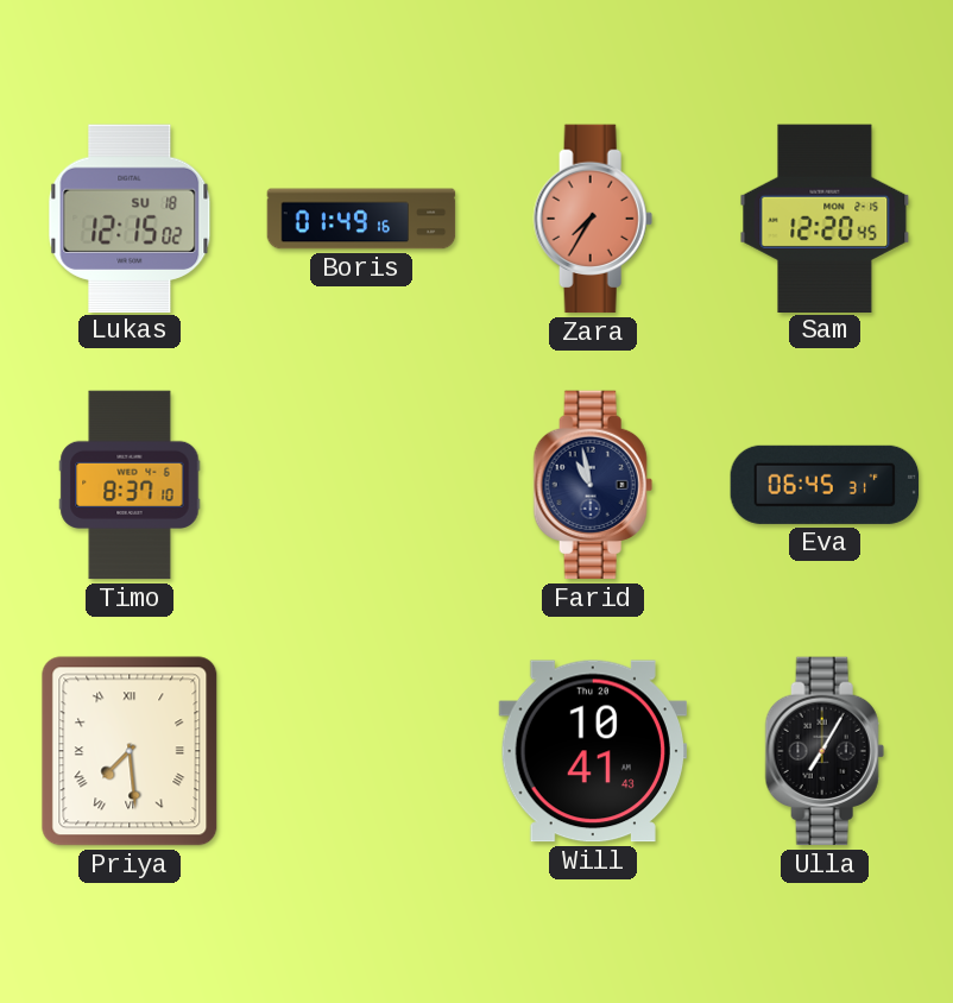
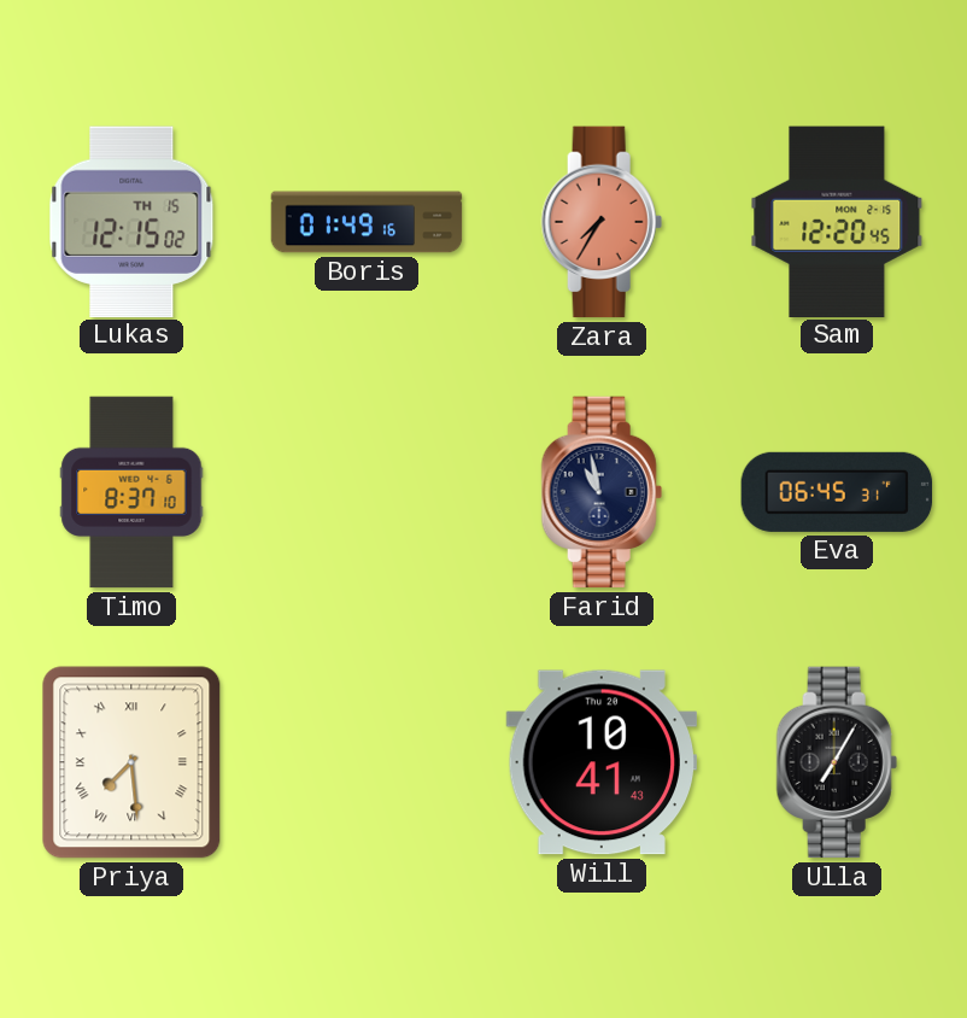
Lukas date: SU 18 -> TH 15 (131, 221)
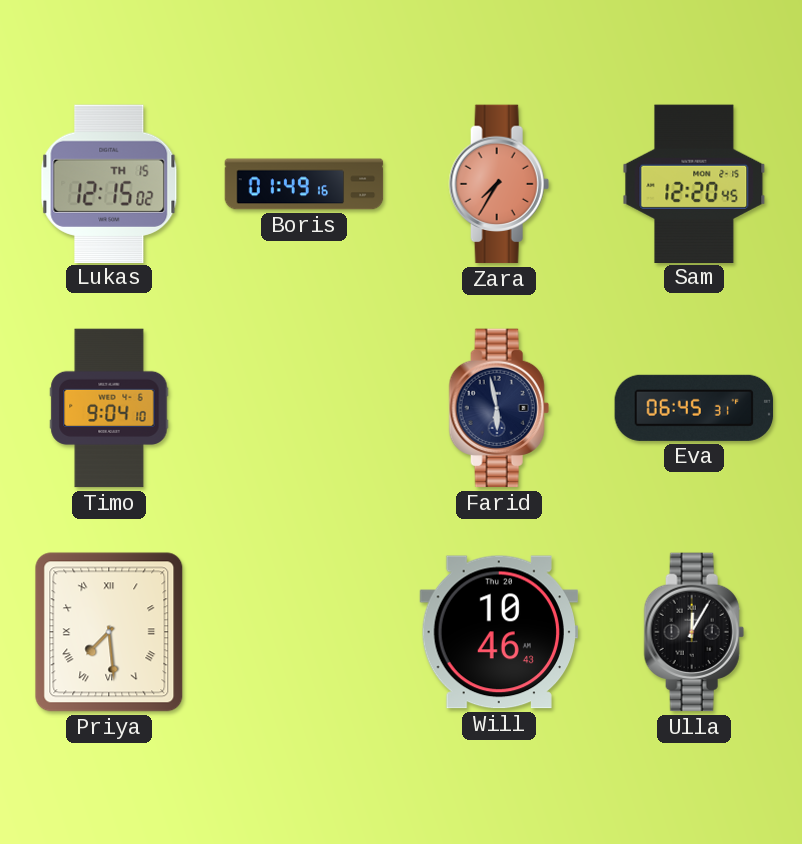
Timo: 8:37 -> 9:04 (109, 408)
Farid: 10:58 -> 5:58 (499, 408)
Will: 10:41 -> 10:46 (498, 632)
Ulla: 7:05 -> 12:05 (694, 632)
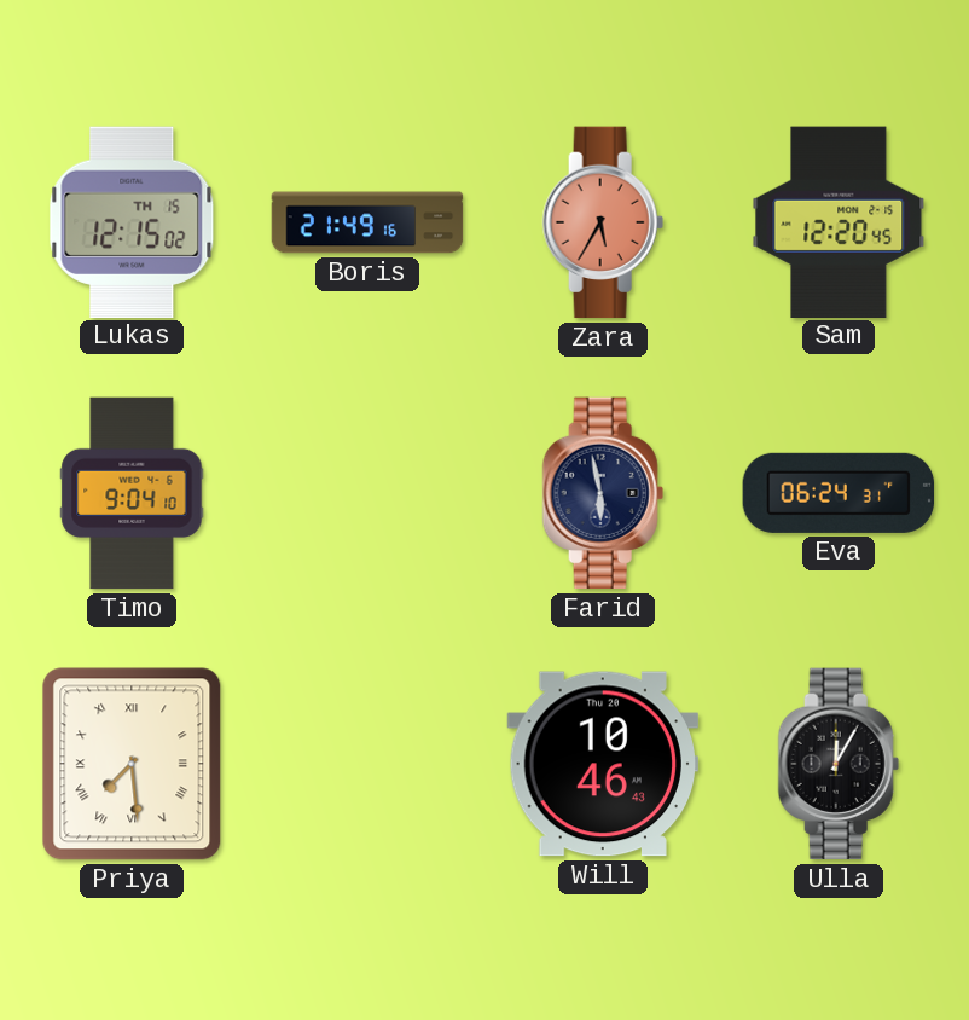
Boris: 01:49 -> 21:49 (367, 222)
Zara: 7:35 -> 5:35 (603, 222)
Eva: 06:45 -> 06:24 (839, 493)
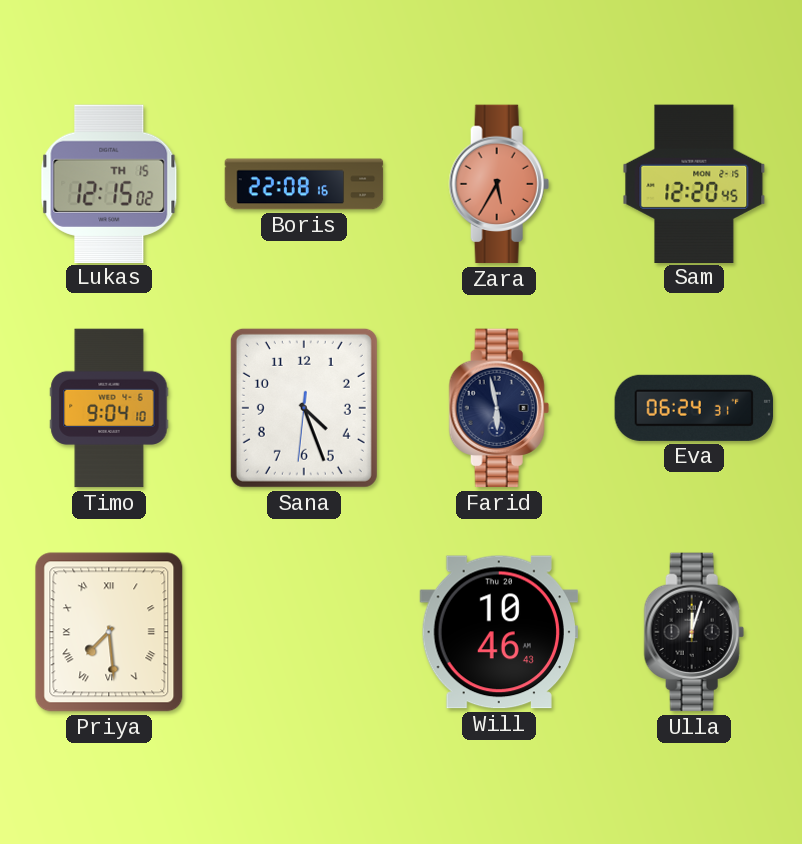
Boris: 21:49 -> 22:08 (304, 184)
Sana: none -> 4:26 (304, 408)
Ulla: 12:05 -> 12:03 (694, 632)
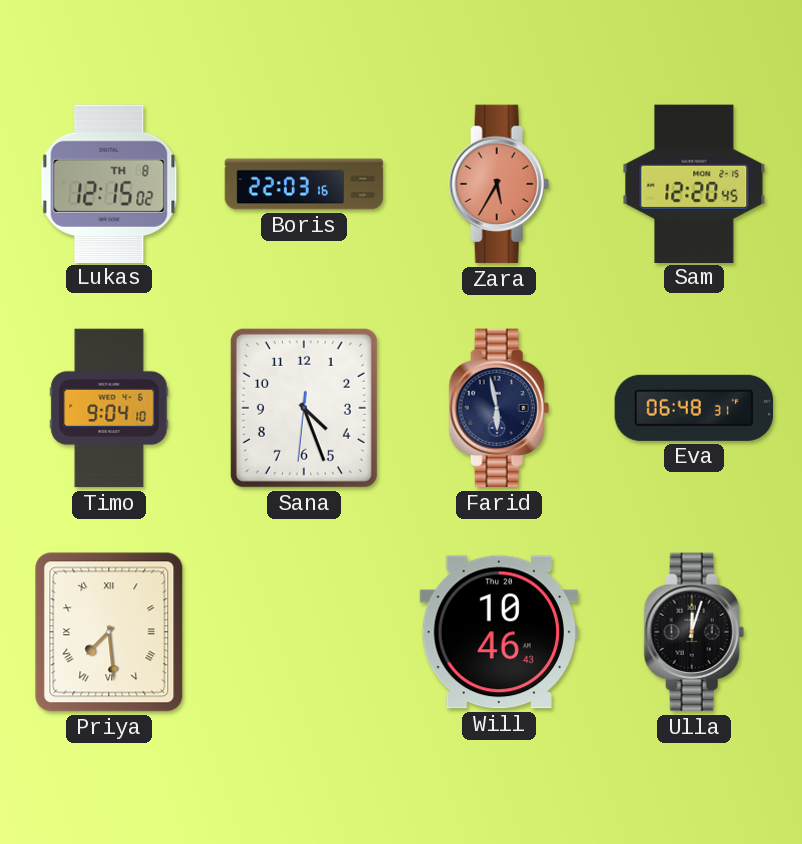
Lukas date: TH 15 -> TH 8 (109, 183)
Boris: 22:08 -> 22:03 (304, 184)
Eva: 06:24 -> 06:48 (694, 408)
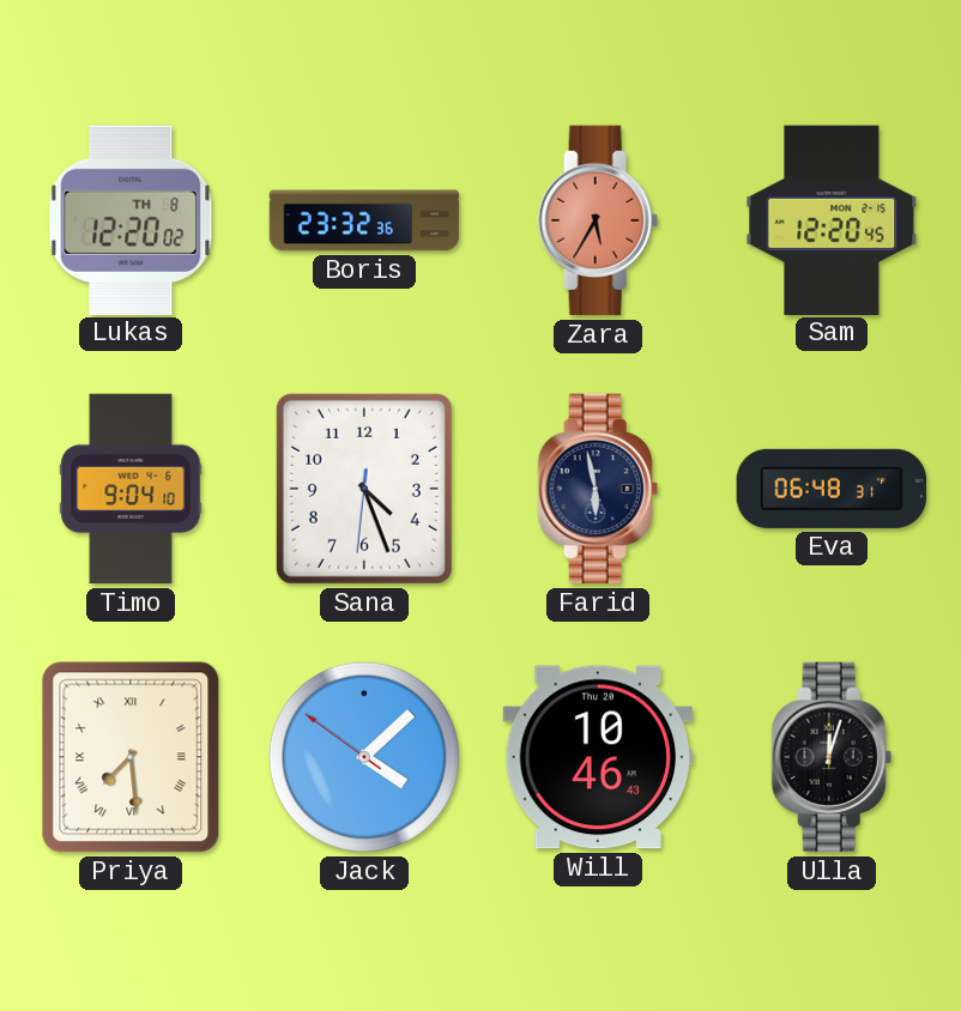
Lukas: 12:15 -> 12:20 (131, 219)
Boris: 22:03 -> 23:32 (364, 220)
Jack: none -> 4:07 (364, 757)
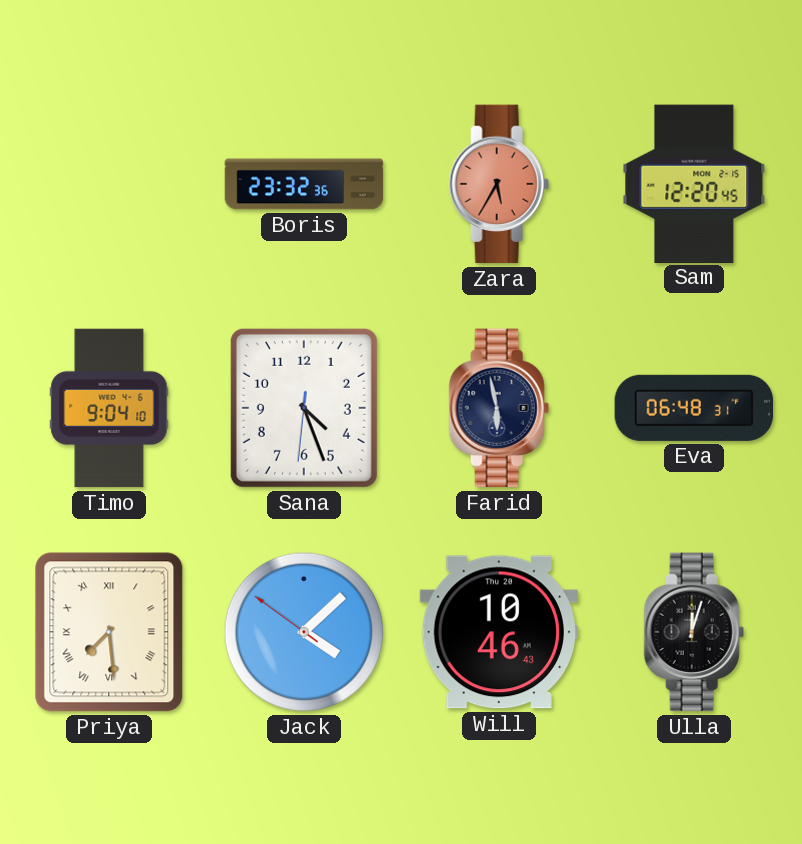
Lukas: 12:20 -> none (131, 219)
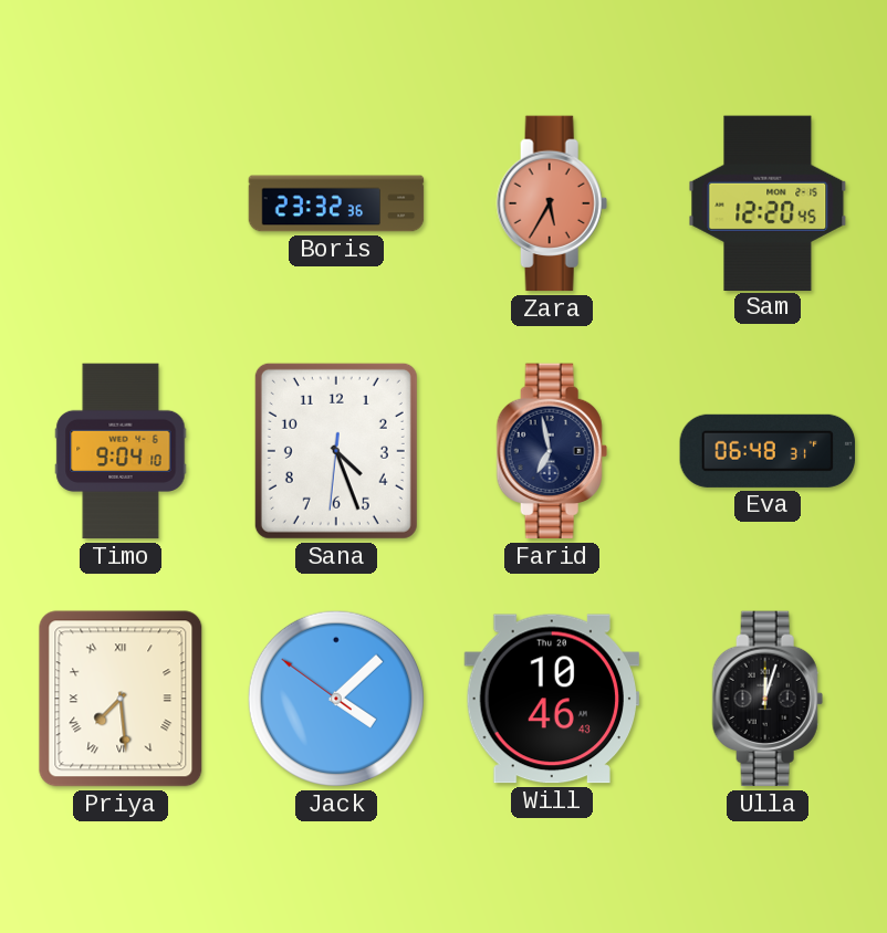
Farid: 5:58 -> 6:58 (552, 451)
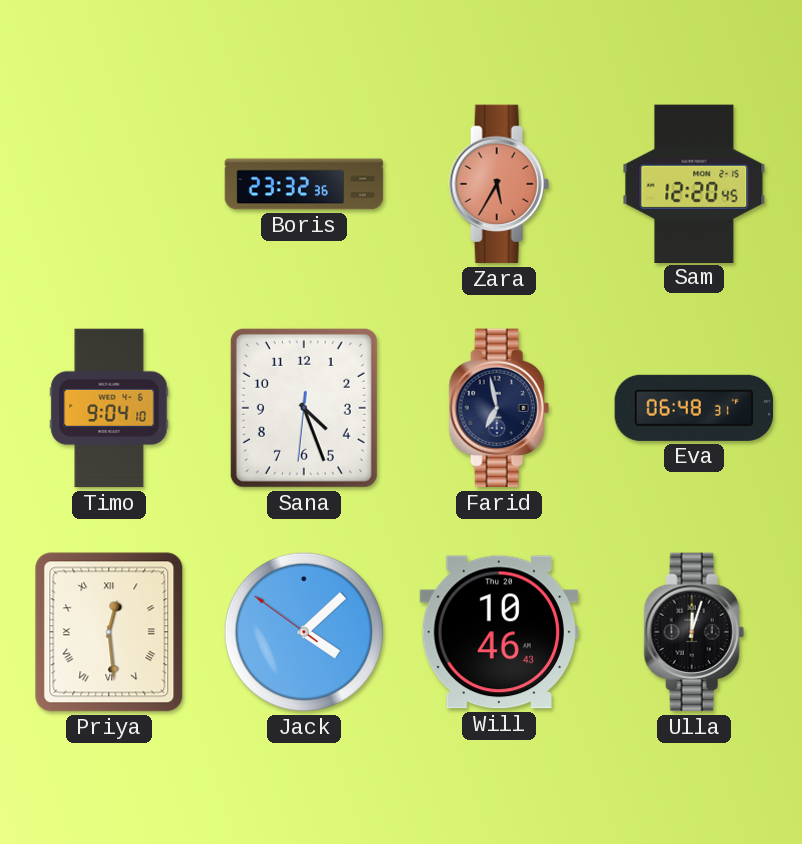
Priya: 7:29 -> 12:29 (109, 632)
